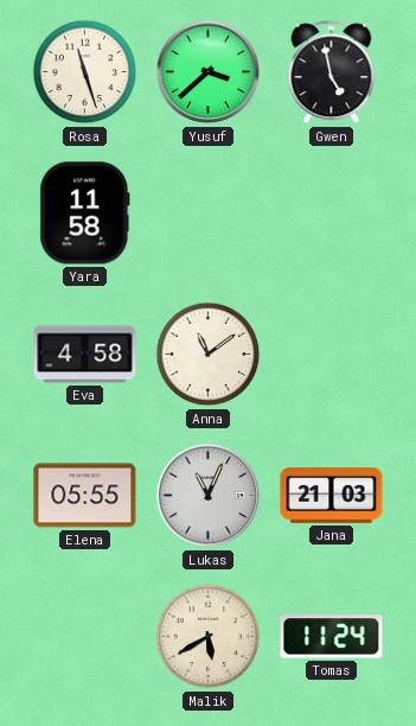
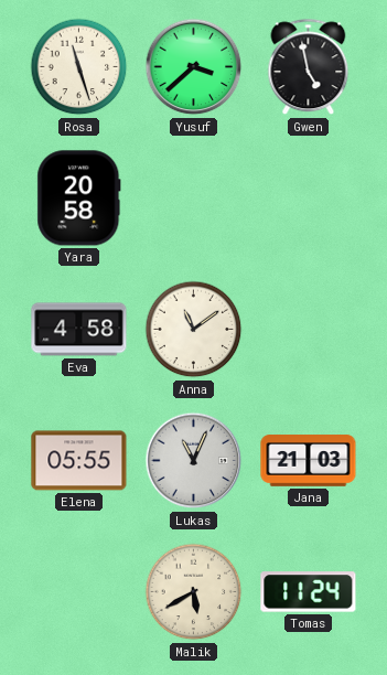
Yara: 11:58 -> 20:58 (79, 199)
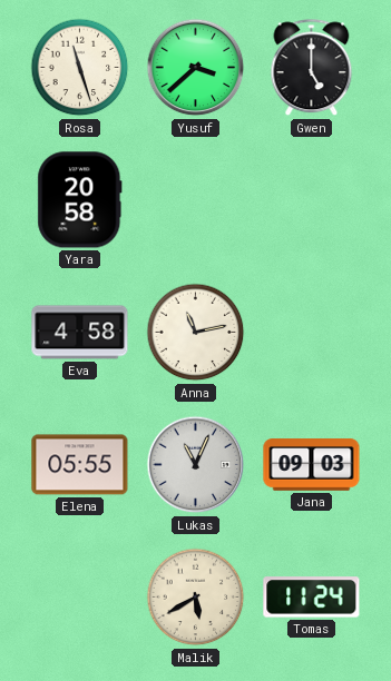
Gwen: 4:58 -> 5:00 (312, 68)
Anna: 11:09 -> 11:13 (196, 333)
Jana: 21:03 -> 09:03 (312, 465)
